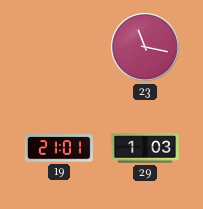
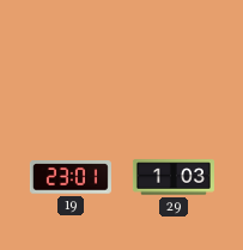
23: 11:17 -> none (145, 47)
19: 21:01 -> 23:01 (71, 177)
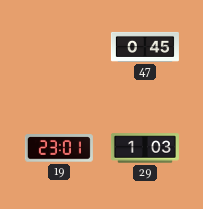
47: none -> 0:45 (145, 47)
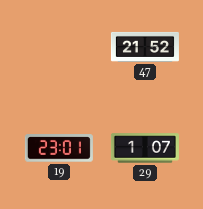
47: 0:45 -> 21:52 (145, 47)
29: 1:03 -> 1:07 (145, 148)
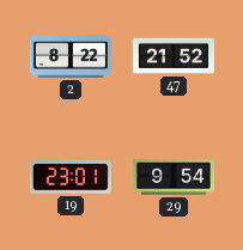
2: none -> 8:22 (71, 56)
29: 1:07 -> 9:54 (174, 177)
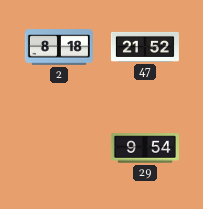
2: 8:22 -> 8:18 (59, 47)
19: 23:01 -> none (71, 177)
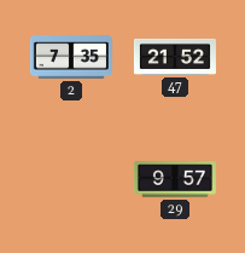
2: 8:18 -> 7:35 (71, 57)
29: 9:54 -> 9:57 (175, 179)
